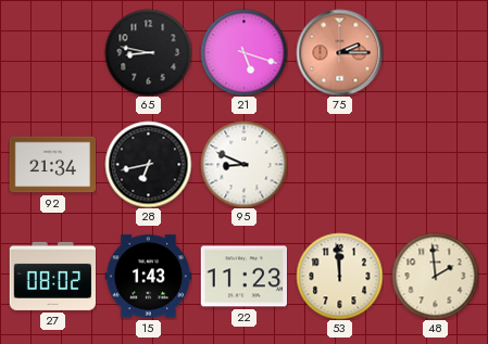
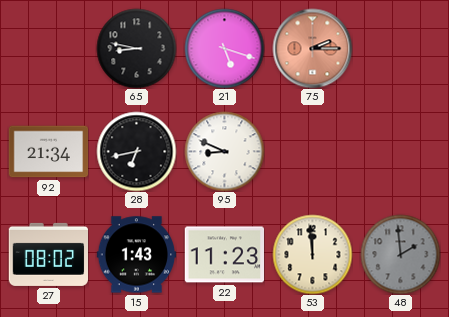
48 dial: cream -> grey (400, 254)
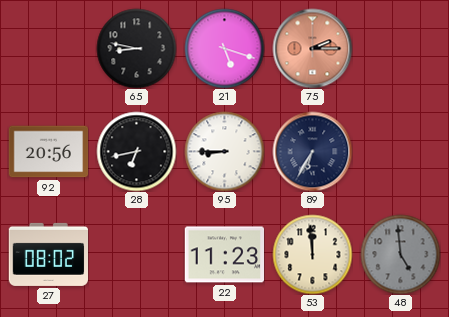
92: 21:34 -> 20:56 (48, 152)
95: 8:49 -> 8:45 (224, 151)
89: none -> 6:35 (312, 151)
15: 1:43 -> none (136, 255)
48: 1:59 -> 4:59 (400, 254)
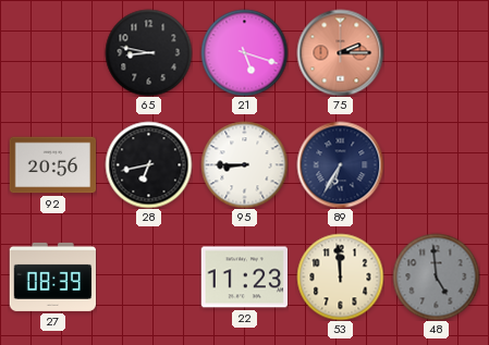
27: 08:02 -> 08:39 (52, 276)
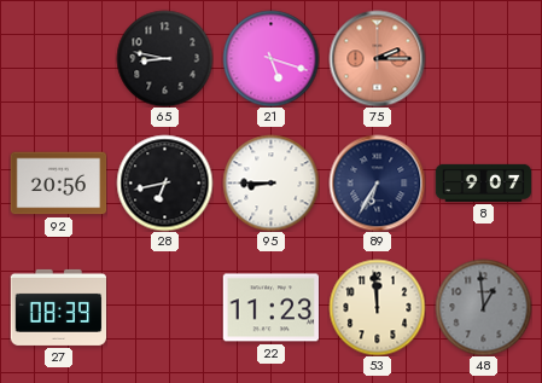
8: none -> 9:07 (483, 182)
48: 4:59 -> 12:59 (483, 307)
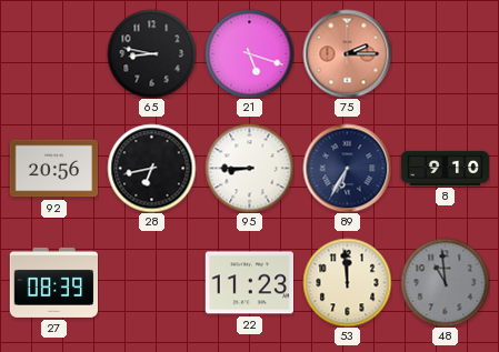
8: 9:07 -> 9:10 (445, 168)
48: 12:59 -> 10:59 (445, 282)
